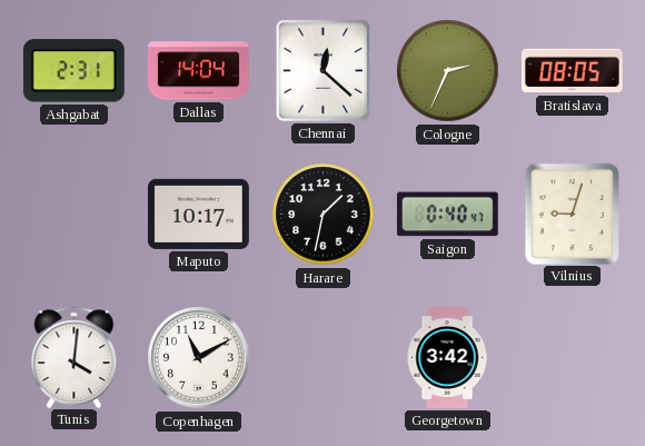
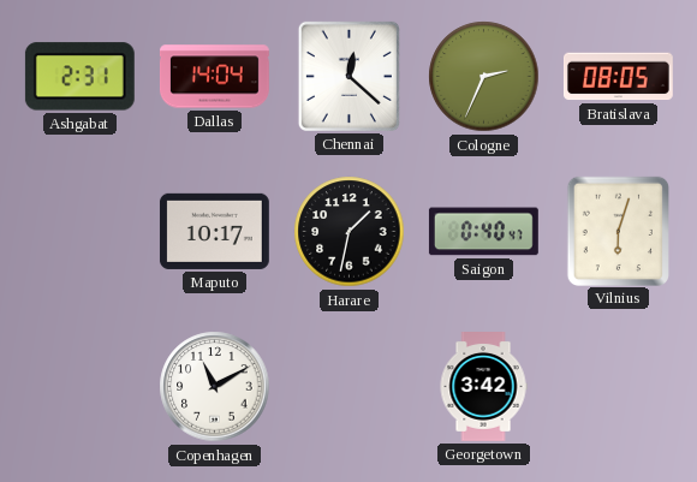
Vilnius: 9:03 -> 6:03 (618, 231)
Tunis: 4:01 -> none (75, 357)
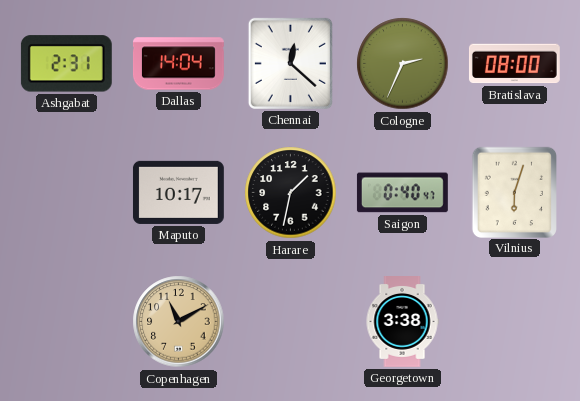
Bratislava: 08:05 -> 08:00 (514, 64)
Copenhagen dial: white -> champagne (179, 322)
Georgetown: 3:42 -> 3:38 (402, 322)
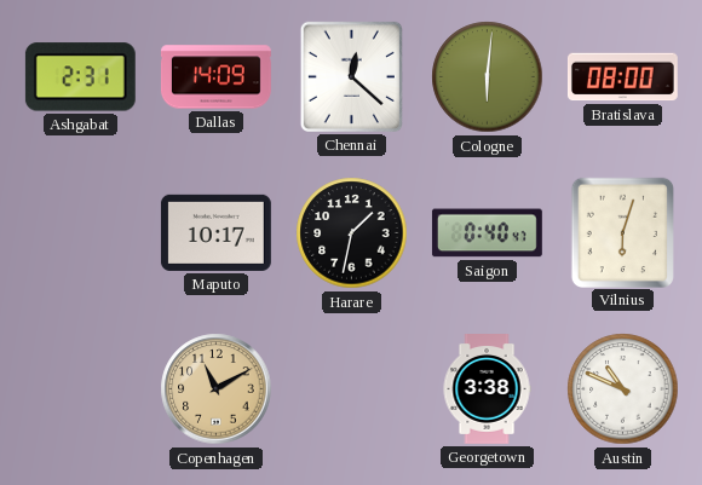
Dallas: 14:04 -> 14:09 (215, 77)
Cologne: 2:34 -> 6:01 (488, 77)
Austin: none -> 10:49 (623, 389)
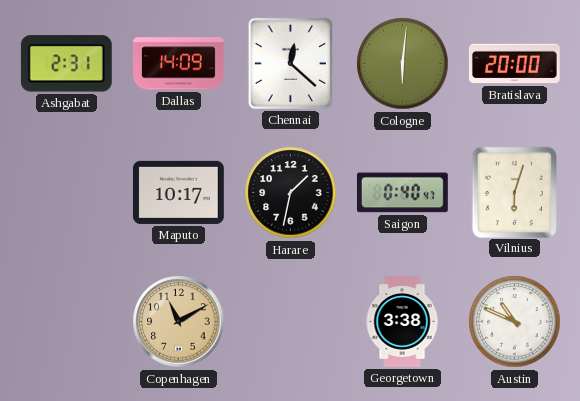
Bratislava: 08:00 -> 20:00 (514, 64)
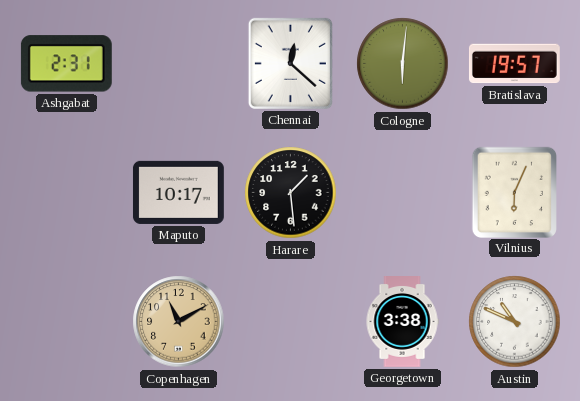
Dallas: 14:09 -> none (178, 64)
Bratislava: 20:00 -> 19:57 (514, 64)
Harare: 1:32 -> 1:29 (291, 193)
Saigon: 0:40 -> none (402, 193)
Vilnius: 6:03 -> 6:04 (514, 192)
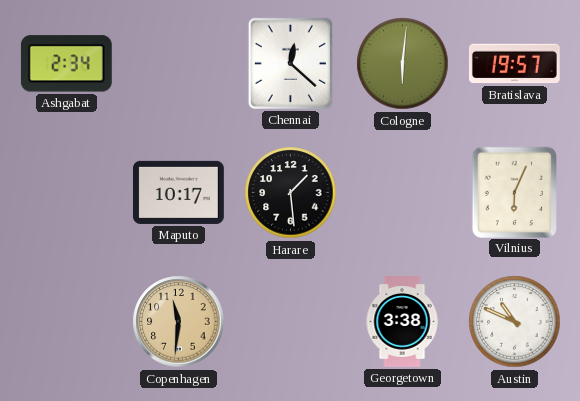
Ashgabat: 2:31 -> 2:34 (66, 64)
Copenhagen: 11:10 -> 11:31 (179, 322)
